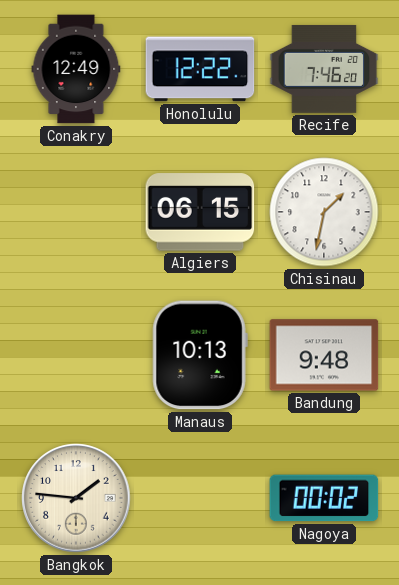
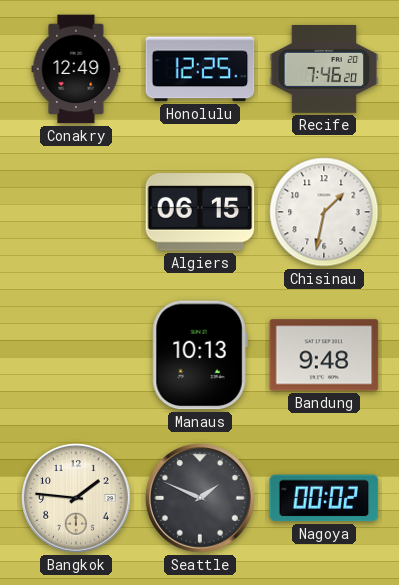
Honolulu: 12:22 -> 12:25 (200, 69)
Seattle: none -> 1:49 (200, 498)
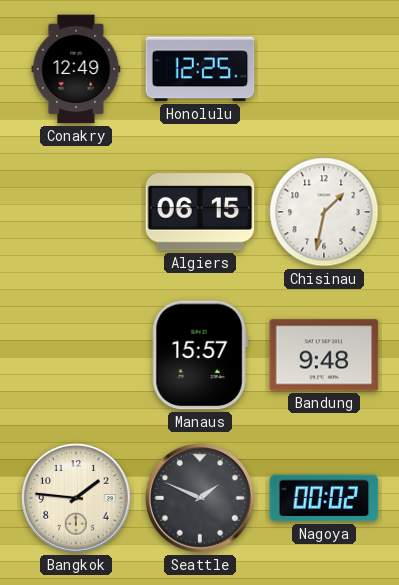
Recife: 7:46 -> none (324, 69)
Manaus: 10:13 -> 15:57 (200, 355)
